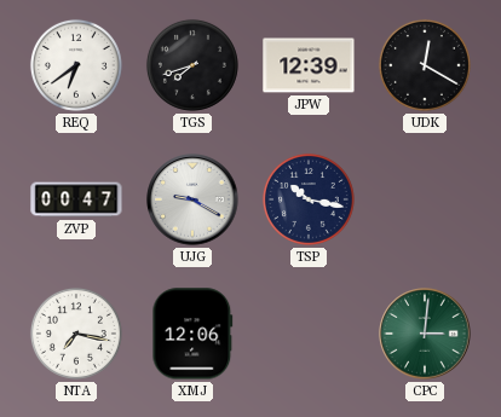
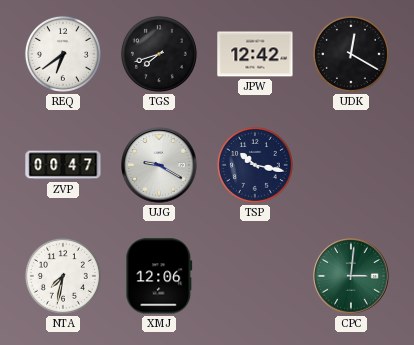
JPW: 12:39 -> 12:42 (255, 54)
NTA: 7:17 -> 7:32 (63, 276)
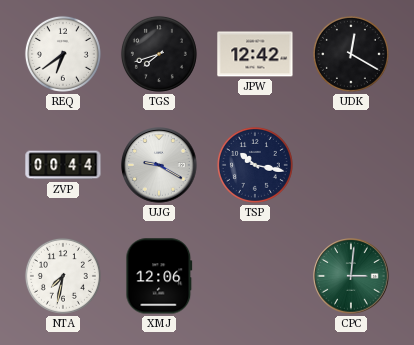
ZVP: 00:47 -> 00:44 (63, 165)
